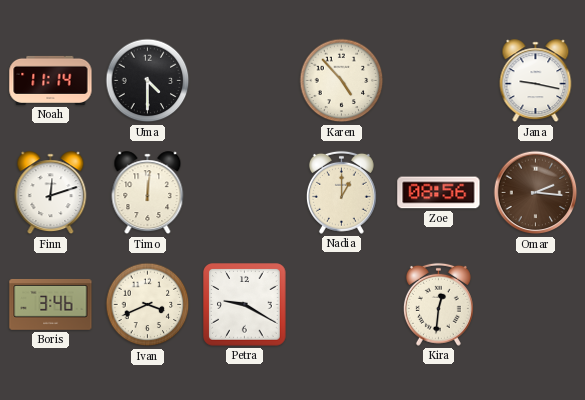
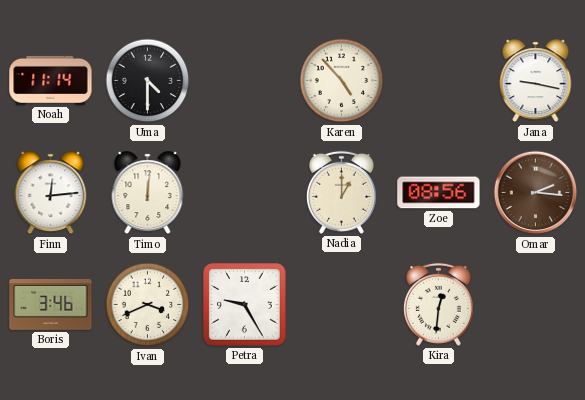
Finn: 12:12 -> 12:14 (51, 193)
Petra: 9:20 -> 9:25 (245, 305)
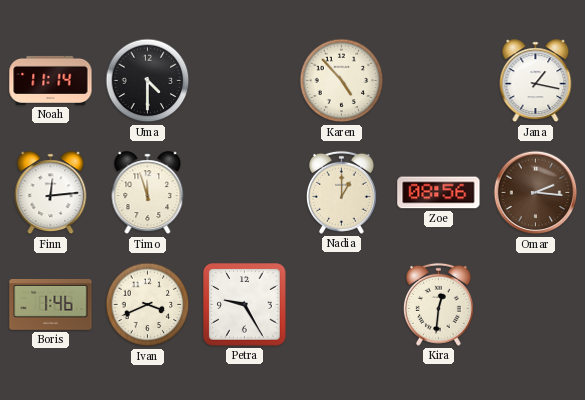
Jana: 9:17 -> 1:17 (536, 81)
Timo: 12:01 -> 11:57 (148, 193)
Boris: 3:46 -> 1:46 (51, 305)
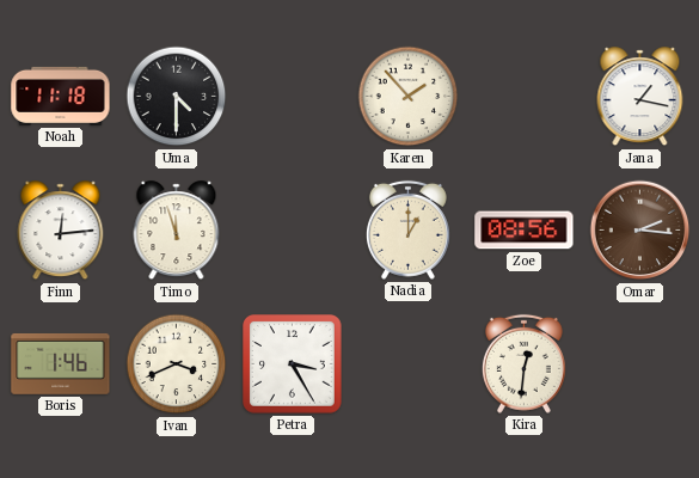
Noah: 11:14 -> 11:18 (61, 96)
Karen: 4:53 -> 1:53 (409, 97)
Petra: 9:25 -> 3:25 (293, 364)
